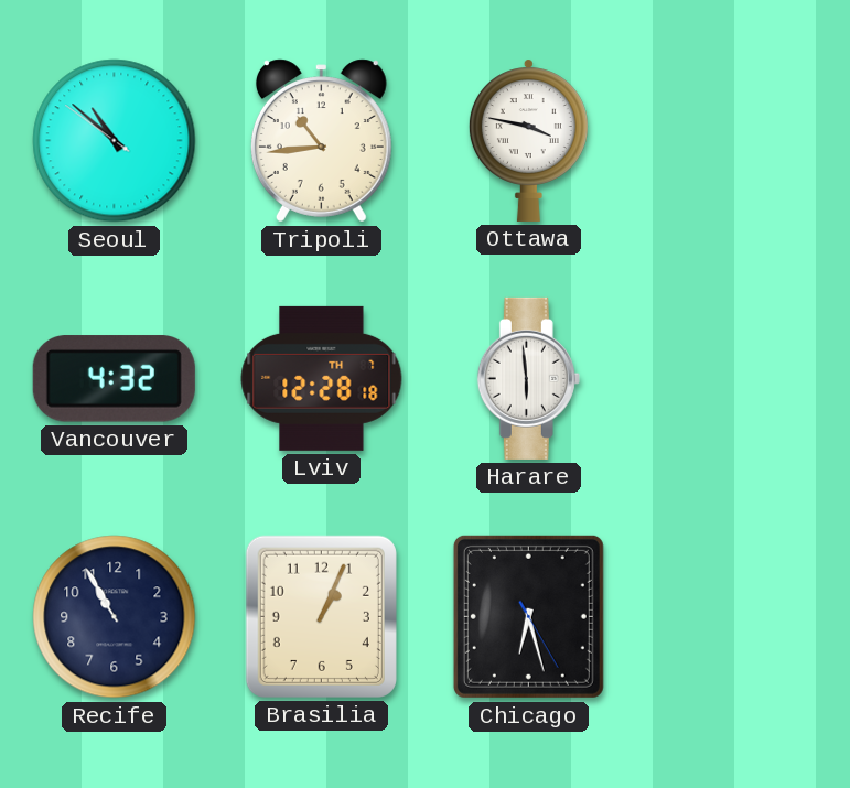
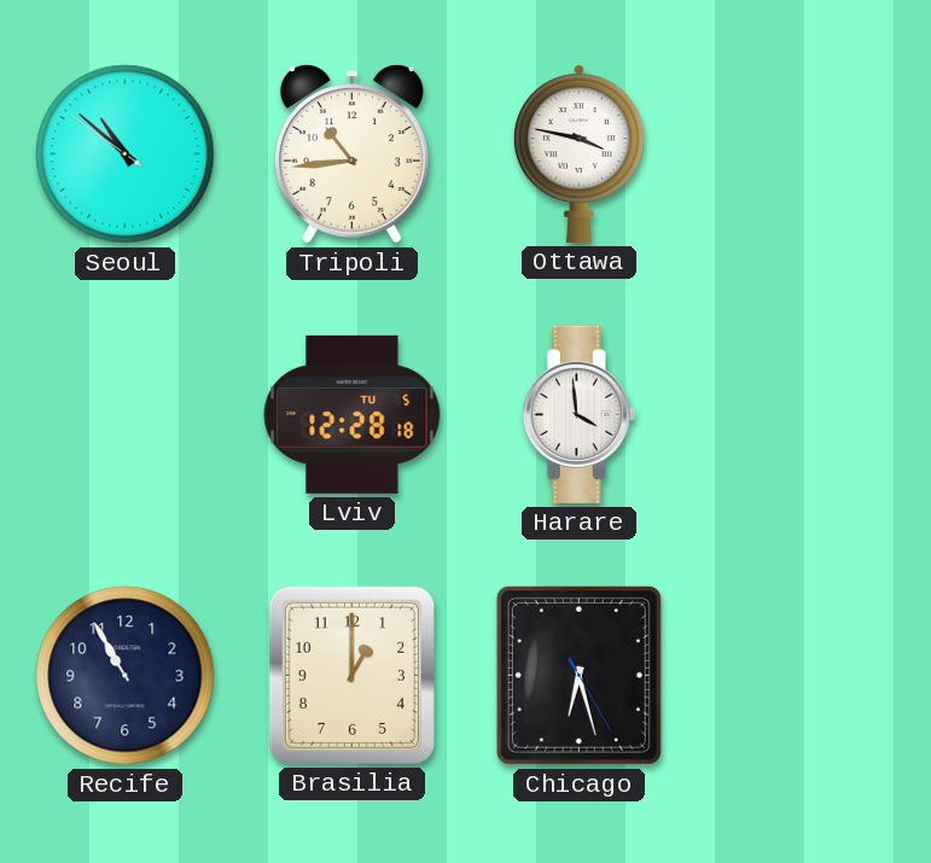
Vancouver: 4:32 -> none (114, 379)
Lviv date: TH 7 -> TU 5 (353, 414)
Harare: 5:59 -> 3:59 (578, 414)
Brasilia: 1:04 -> 1:00 (351, 675)
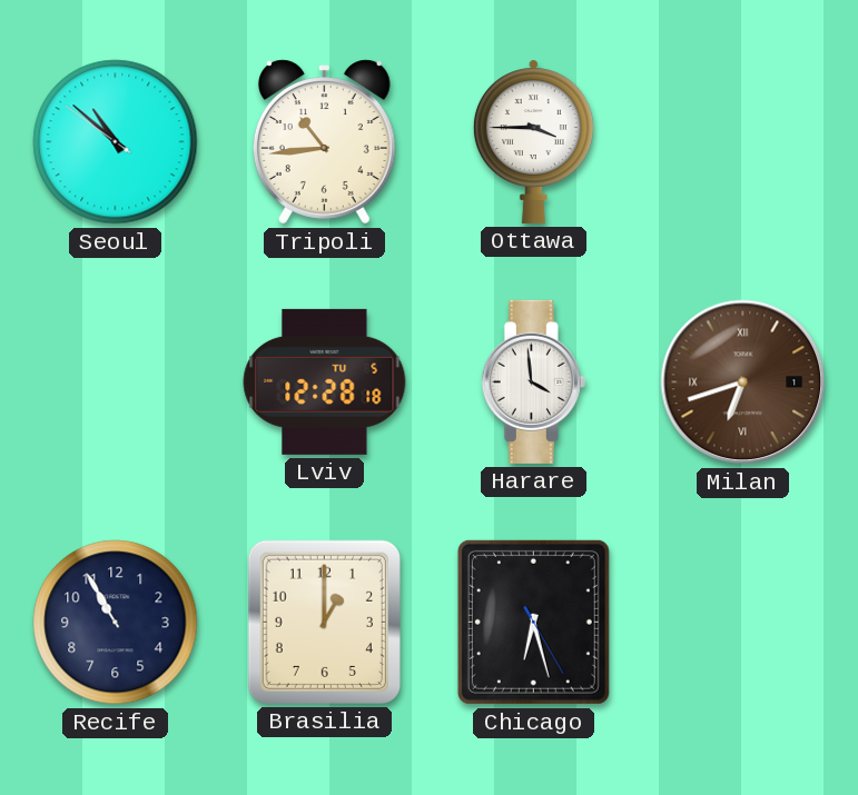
Ottawa: 3:47 -> 3:45 (533, 141)
Milan: none -> 6:42 (743, 382)
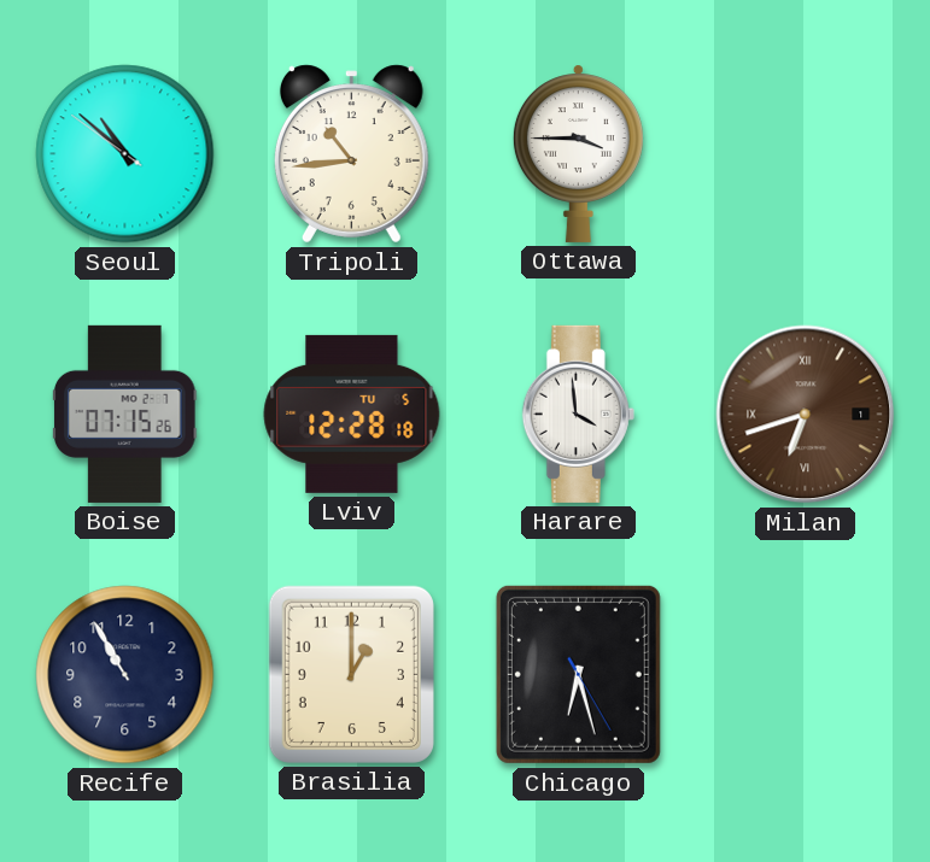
Boise: none -> 07:15 (124, 414)
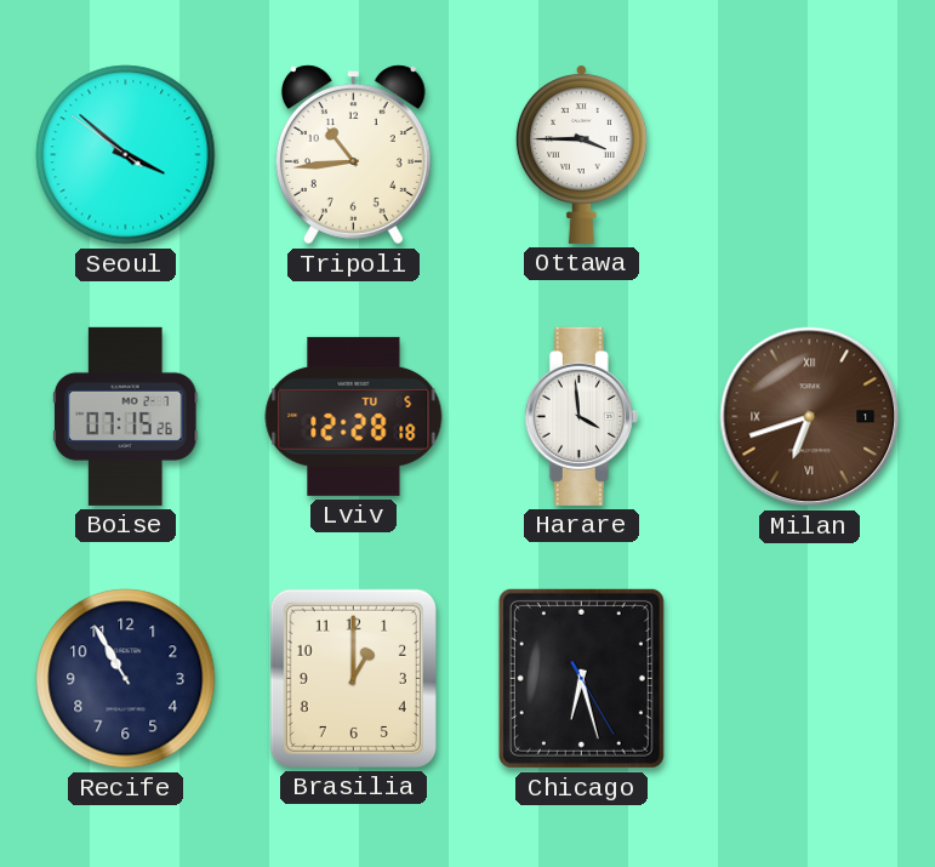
Seoul: 10:51 -> 3:51 (126, 155)
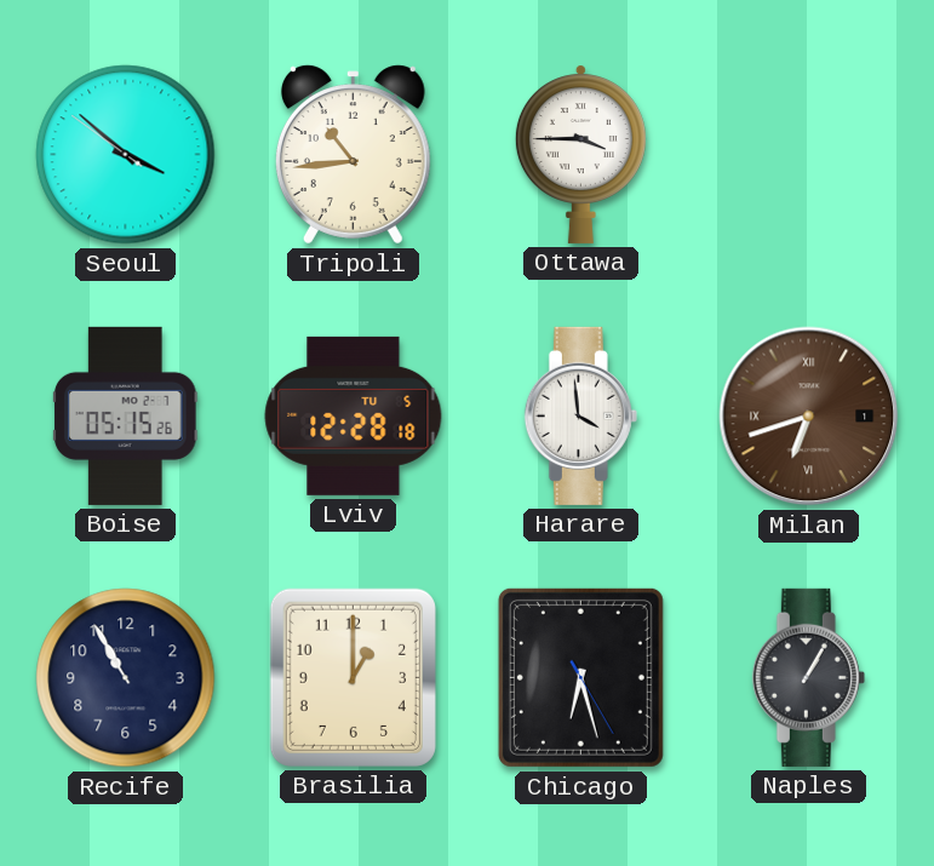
Boise: 07:15 -> 05:15 (125, 415)
Naples: none -> 1:05 (808, 677)
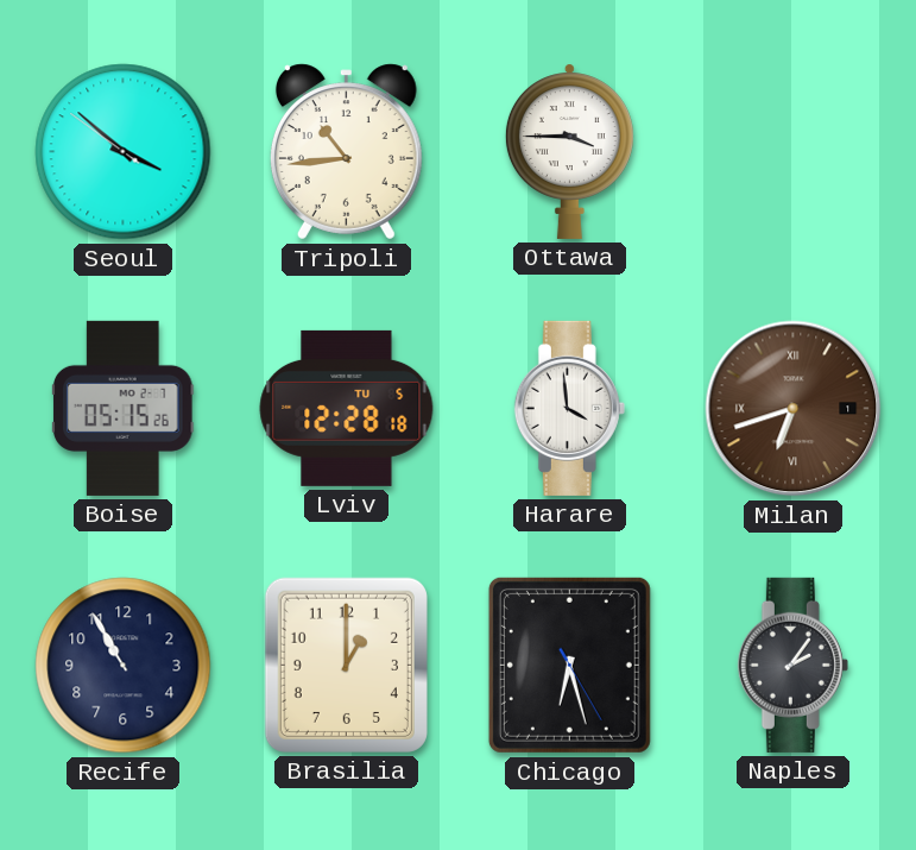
Naples: 1:05 -> 2:06 (792, 665)
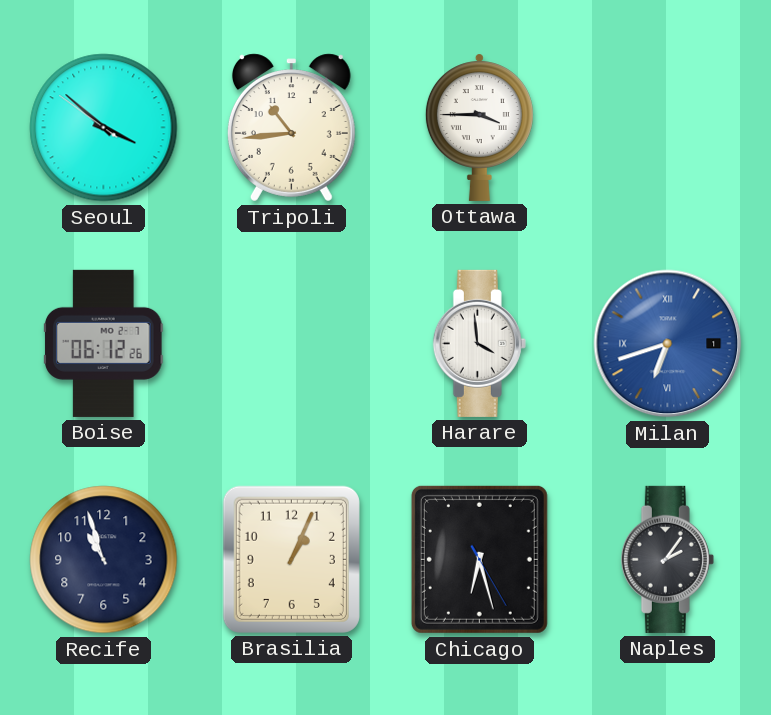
Boise: 05:15 -> 06:12 (103, 343)
Lviv: 12:28 -> none (347, 408)
Milan dial: brown -> blue (668, 344)
Recife: 10:55 -> 10:57 (104, 560)
Brasilia: 1:00 -> 1:04 (291, 559)
